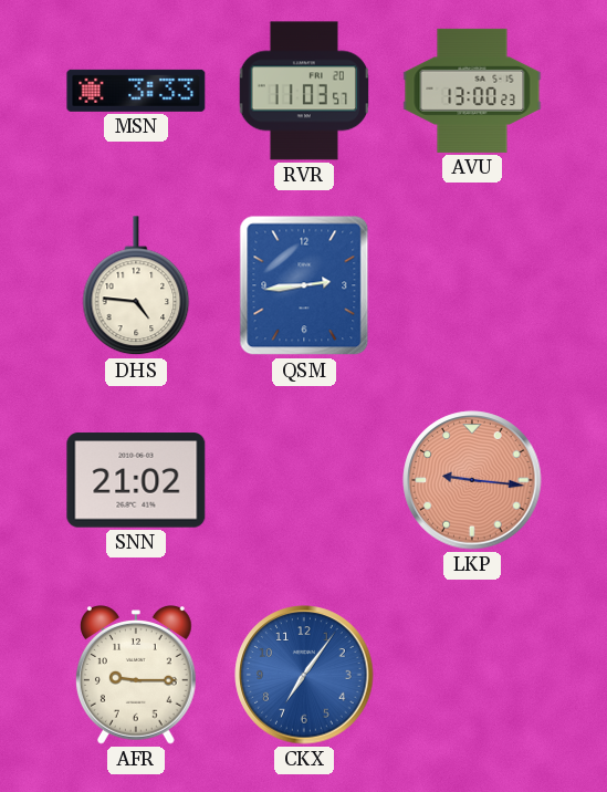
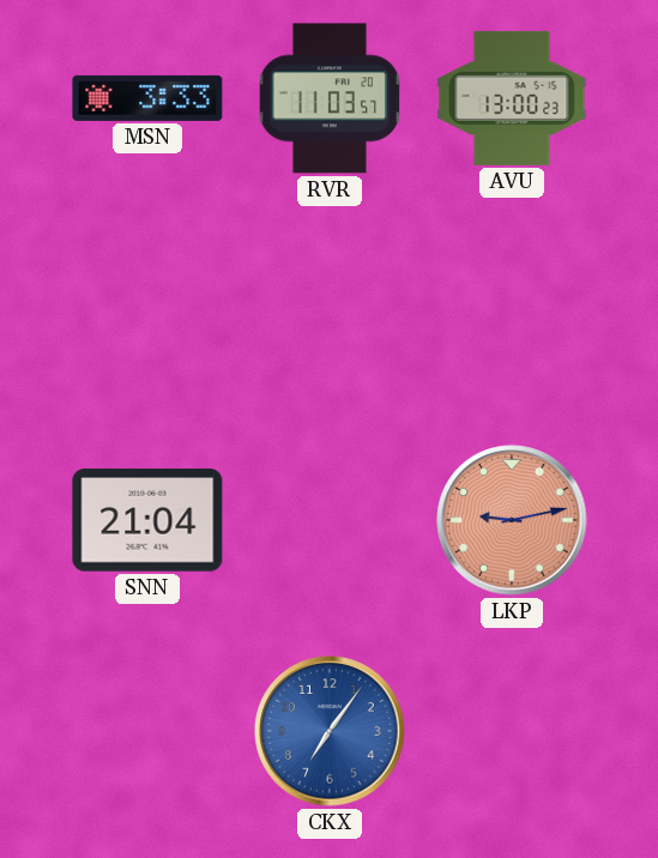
DHS: 4:46 -> none (136, 286)
QSM: 2:44 -> none (304, 285)
SNN: 21:02 -> 21:04 (147, 520)
LKP: 9:16 -> 9:13 (512, 520)
AFR: 9:15 -> none (136, 675)
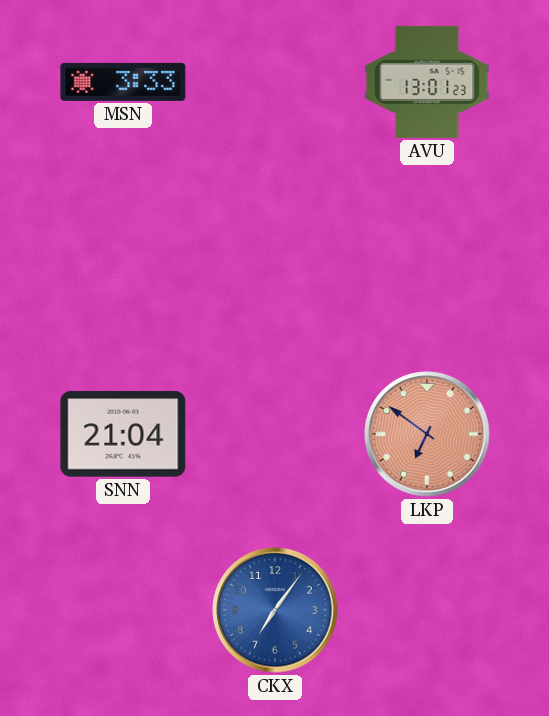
RVR: 11:03 -> none (328, 98)
AVU: 13:00 -> 13:01 (427, 82)
LKP: 9:13 -> 6:51 (427, 434)
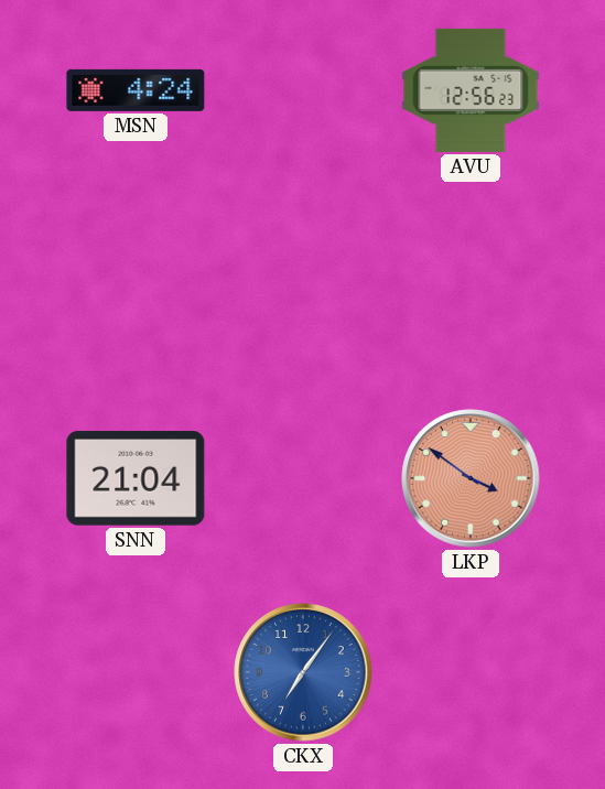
MSN: 3:33 -> 4:24 (136, 90)
AVU: 13:01 -> 12:56 (471, 90)
LKP: 6:51 -> 3:51 (471, 478)
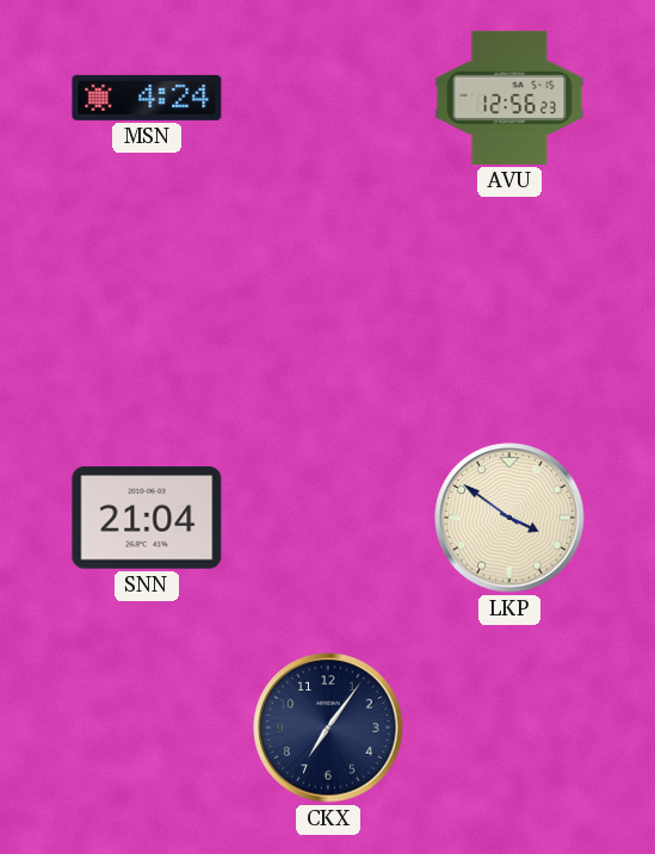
LKP dial: salmon -> cream (509, 518)
CKX dial: blue -> navy (328, 728)
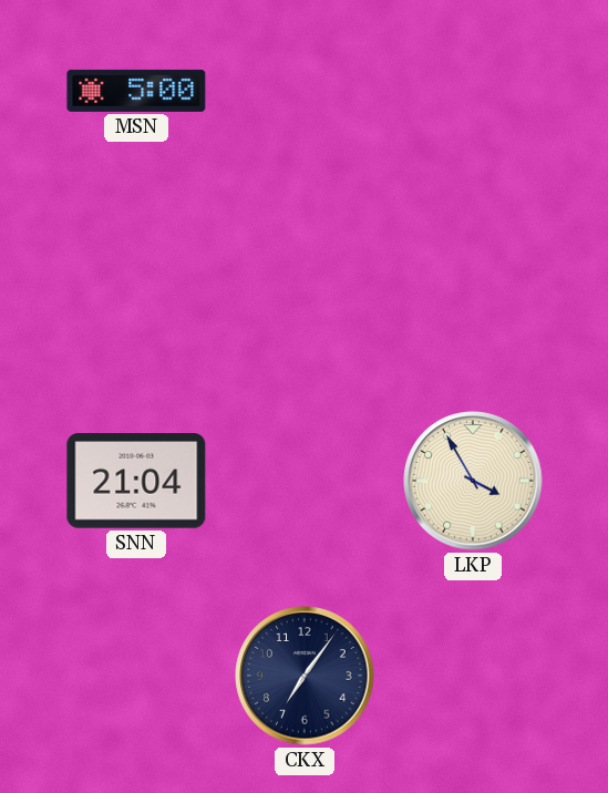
MSN: 4:24 -> 5:00 (136, 91)
AVU: 12:56 -> none (509, 98)
LKP: 3:51 -> 3:55 (473, 481)
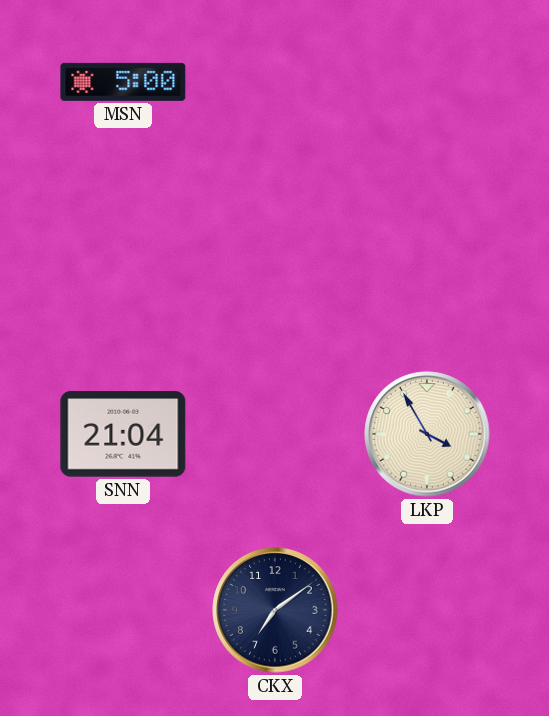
CKX: 7:06 -> 7:09 (275, 610)
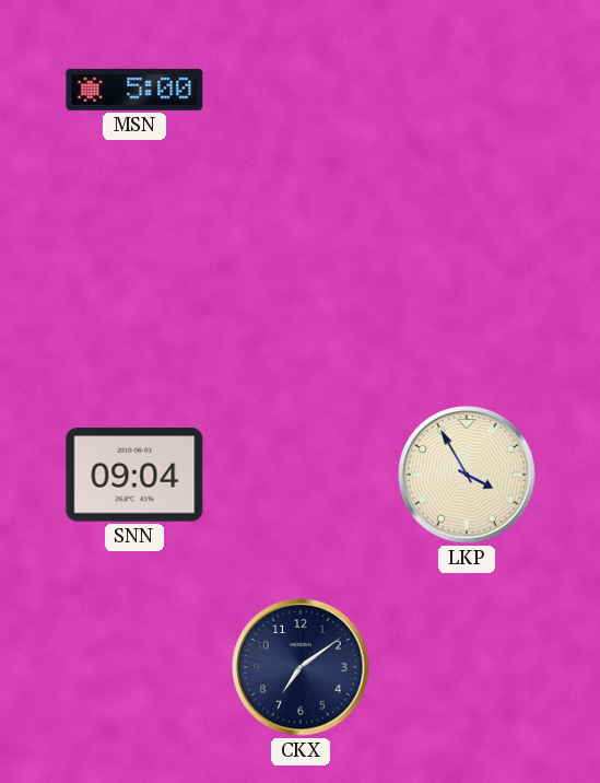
SNN: 21:04 -> 09:04 (134, 475)
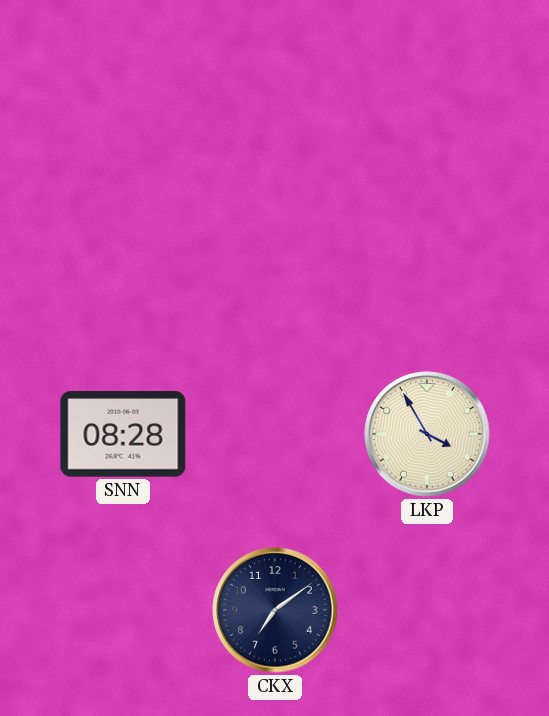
MSN: 5:00 -> none (134, 90)
SNN: 09:04 -> 08:28 (123, 434)
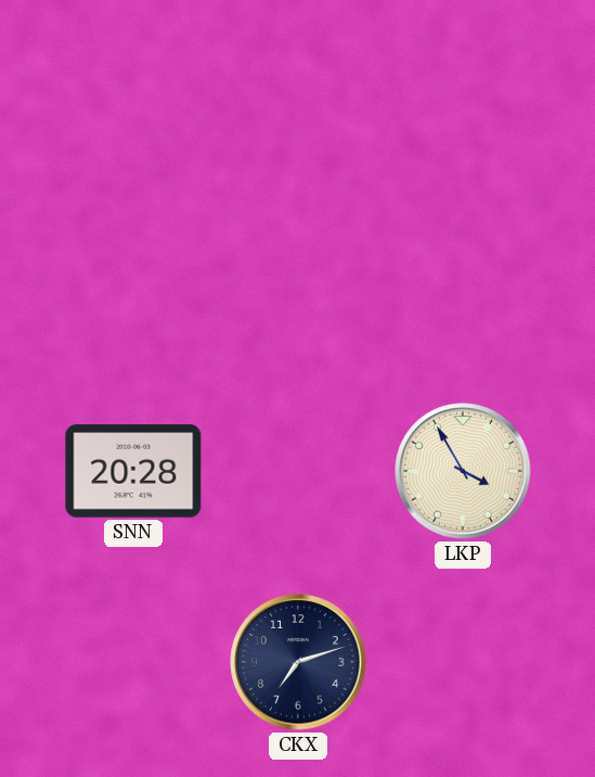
SNN: 08:28 -> 20:28 (133, 471)
CKX: 7:09 -> 7:12 (298, 662)
